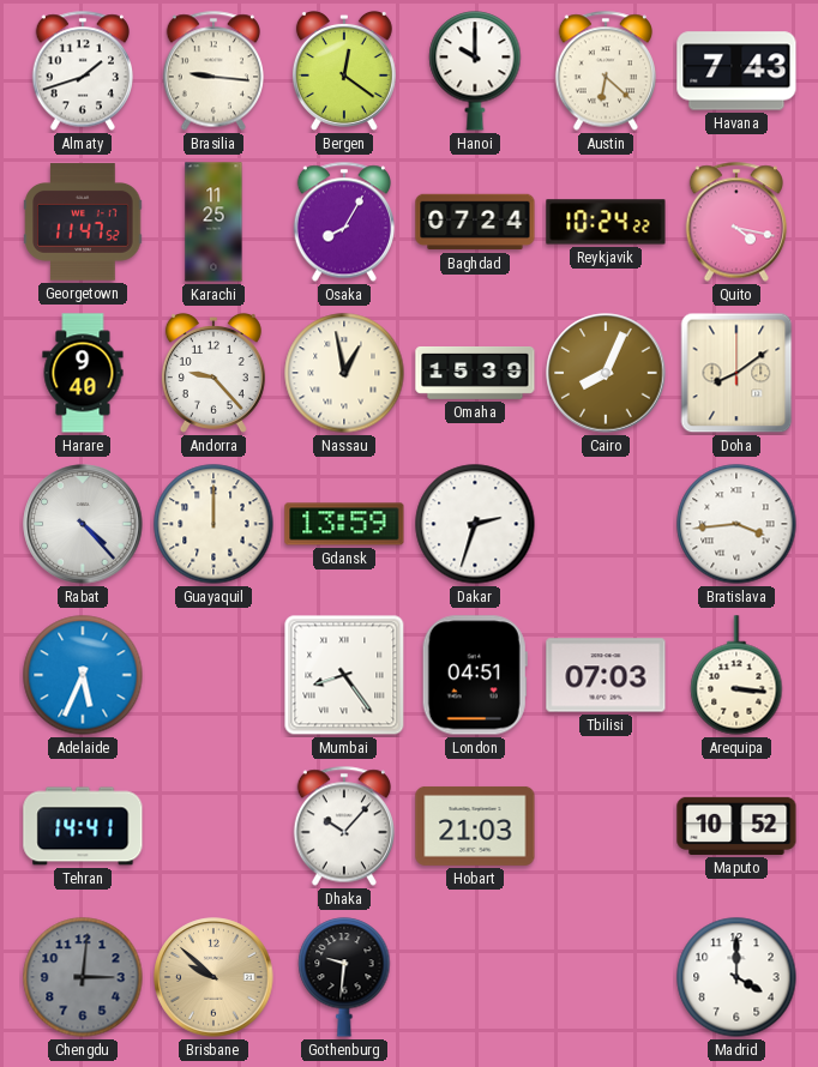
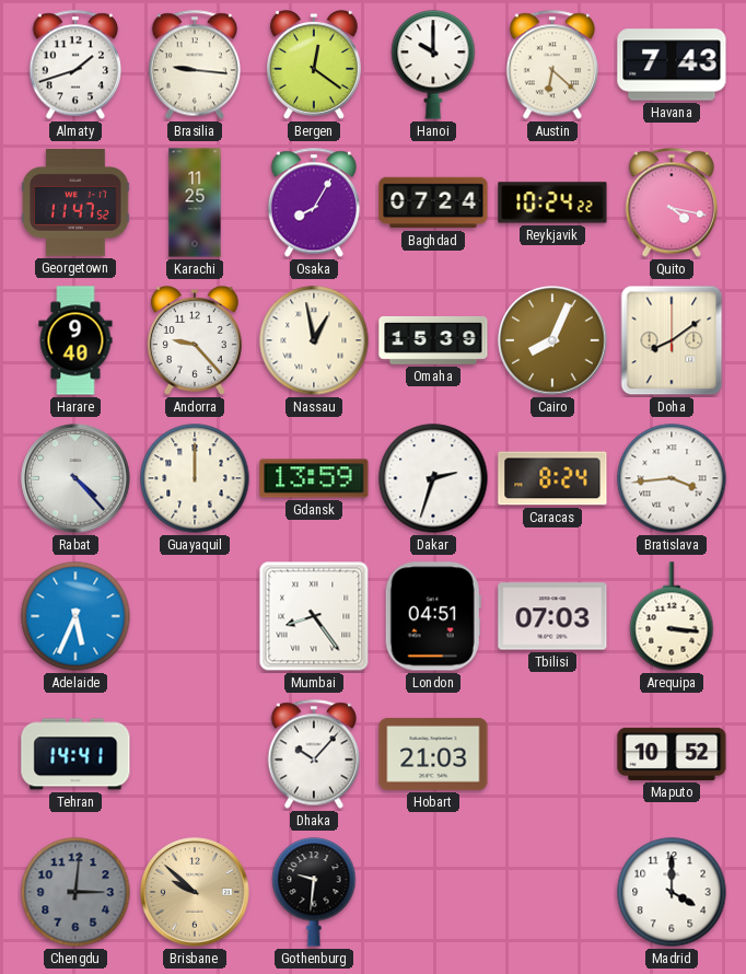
Caracas: none -> 8:24 (552, 478)
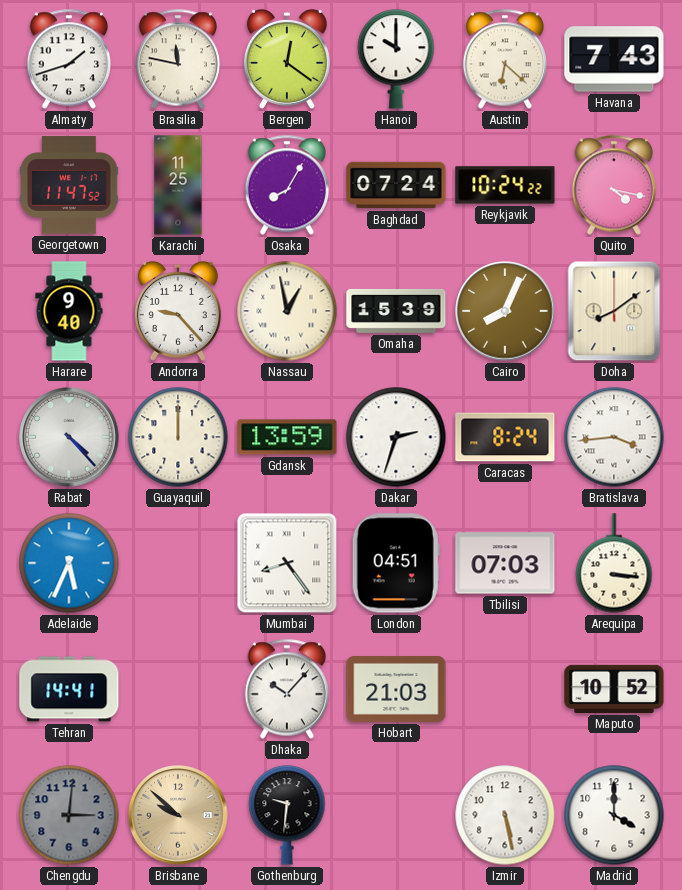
Brasilia: 9:16 -> 11:47 (177, 59)
Izmir: none -> 5:28 (505, 815)
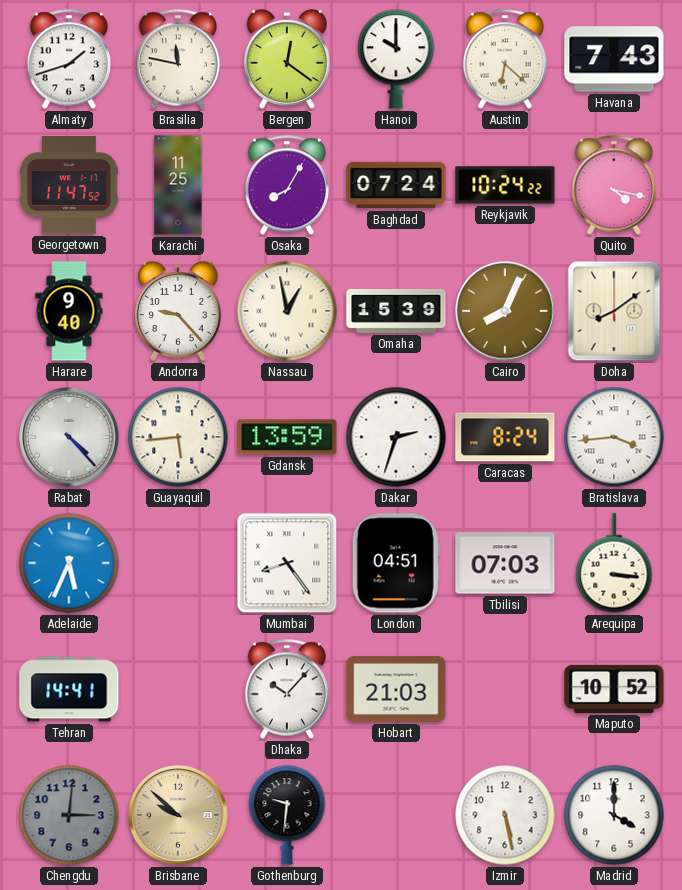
Guayaquil: 12:00 -> 5:44 (178, 437)
